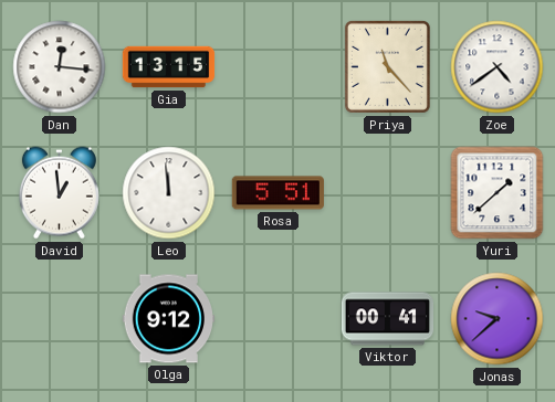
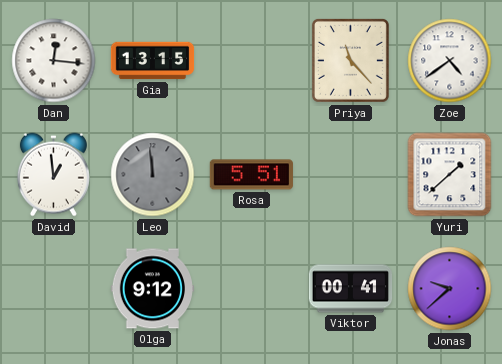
Leo dial: white -> grey (153, 175)
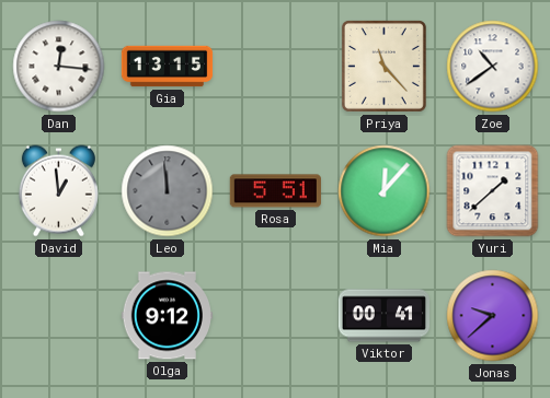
Zoe: 4:39 -> 10:39 (493, 67)
Mia: none -> 12:07 (385, 191)
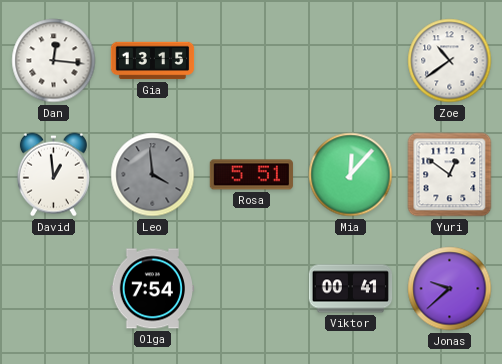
Priya: 11:23 -> none (383, 66)
Leo: 11:59 -> 3:59 (153, 175)
Yuri: 1:38 -> 12:51 (450, 175)
Olga: 9:12 -> 7:54 (152, 289)
